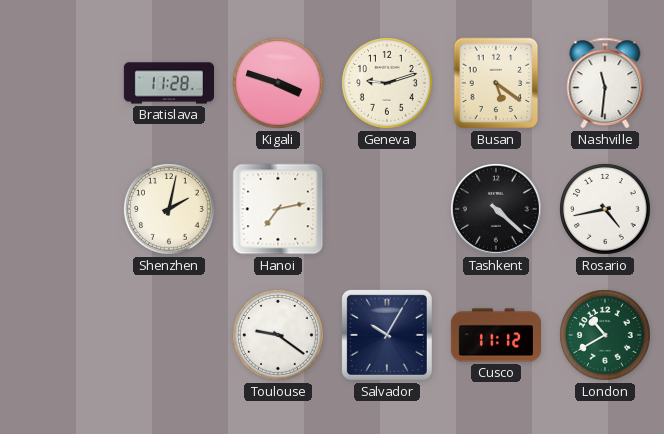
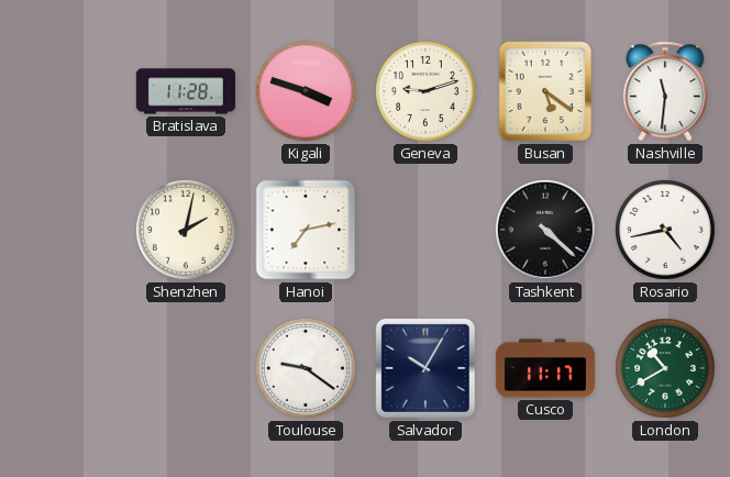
Cusco: 11:12 -> 11:17 (544, 368)
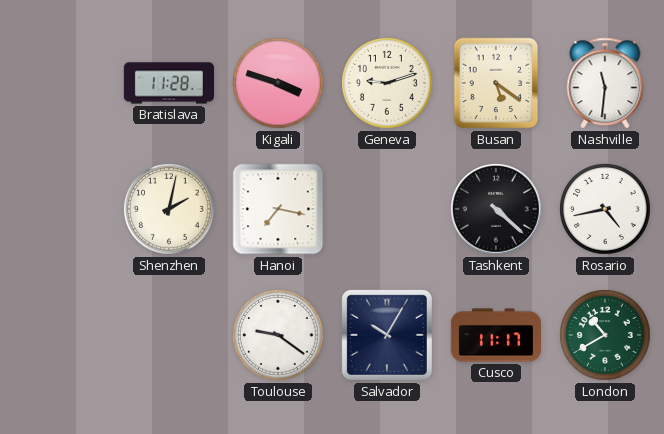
Hanoi: 7:13 -> 7:17 (278, 209)
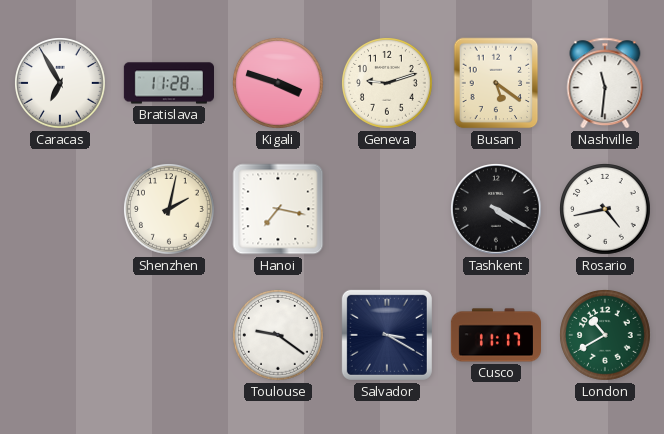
Caracas: none -> 6:55 (60, 83)
Tashkent: 4:22 -> 4:20 (497, 210)
Salvador: 10:05 -> 3:20 (387, 335)
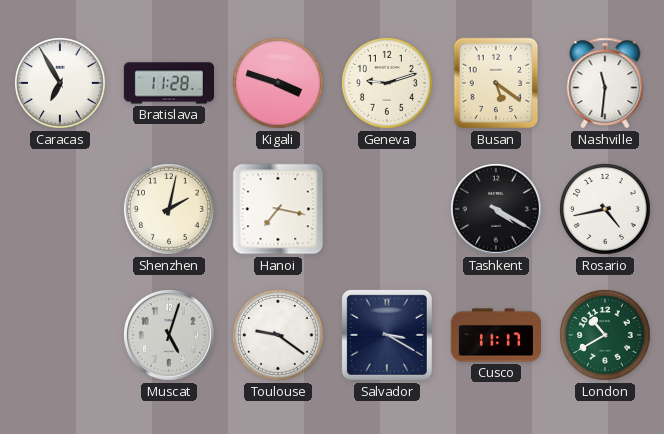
Muscat: none -> 5:03 (170, 336)
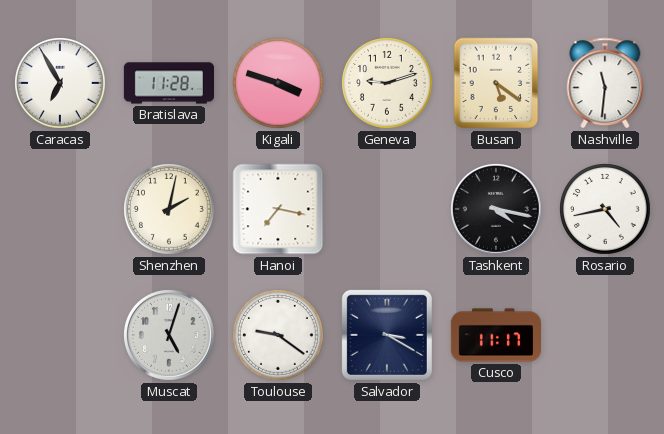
Tashkent: 4:20 -> 4:17 (497, 210)
London: 10:40 -> none (605, 335)
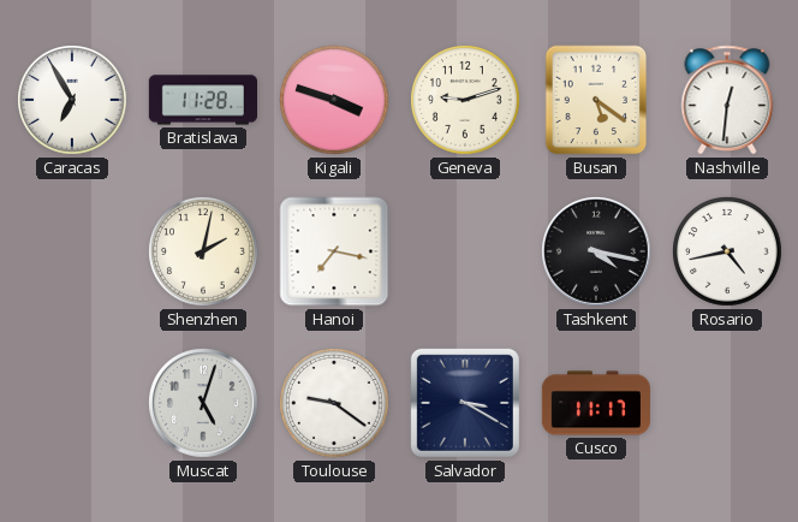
Nashville: 11:31 -> 12:31 (727, 100)
